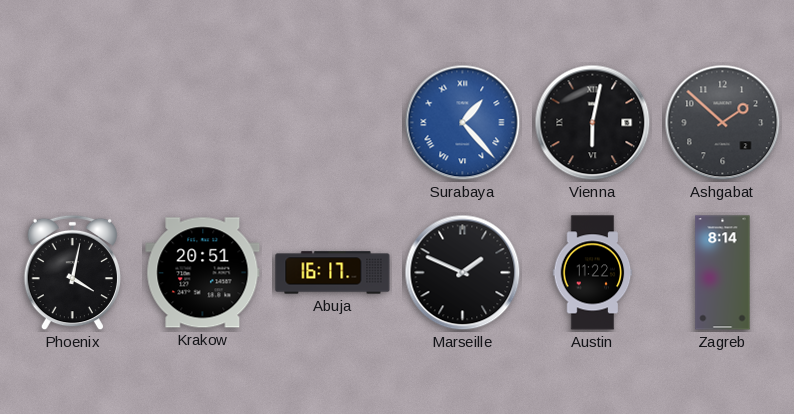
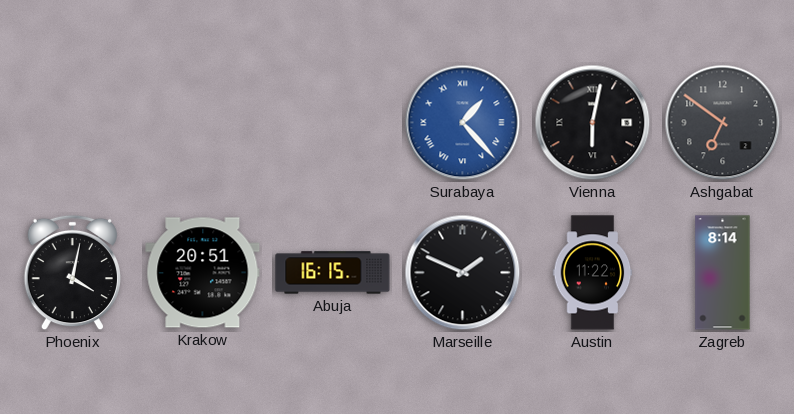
Ashgabat: 1:52 -> 6:51 (723, 123)
Abuja: 16:17 -> 16:15 (333, 273)
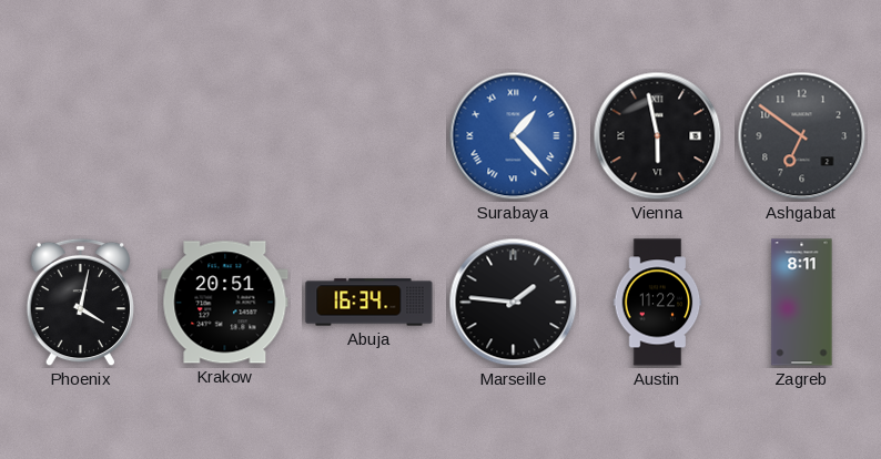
Vienna: 6:02 -> 5:58 (658, 136)
Abuja: 16:15 -> 16:34 (369, 303)
Marseille: 1:49 -> 1:46 (514, 303)
Zagreb: 8:14 -> 8:11 (802, 303)
